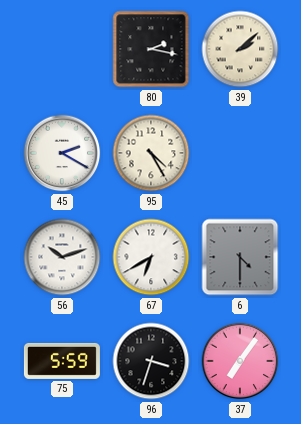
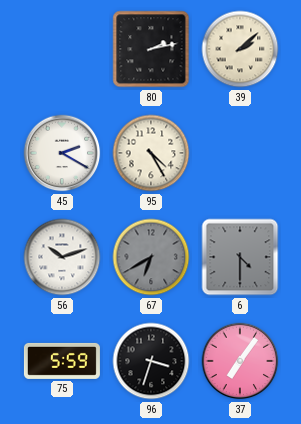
80: 2:17 -> 2:13 (151, 49)
67 dial: white -> grey (151, 257)
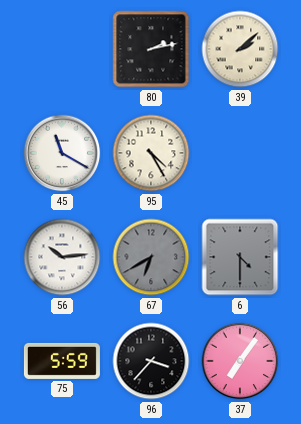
45: 2:20 -> 11:20 (62, 153)
56: 10:12 -> 10:14 (62, 257)
96: 3:33 -> 3:37 (151, 361)
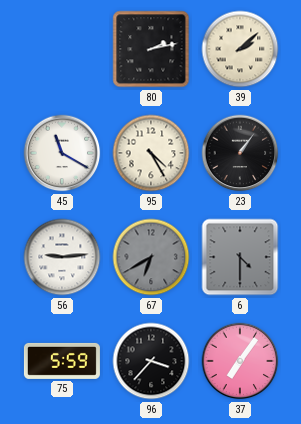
23: none -> 1:06 (240, 153)
56: 10:14 -> 9:14 (62, 257)
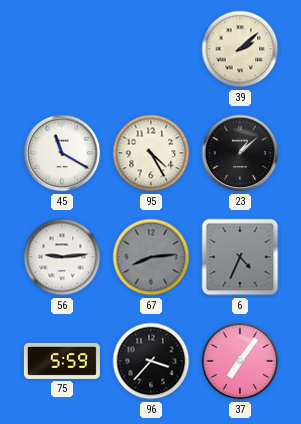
80: 2:13 -> none (151, 49)
23: 1:06 -> 1:08 (240, 153)
67: 6:40 -> 8:14 (151, 257)
6: 4:30 -> 4:34 (240, 257)
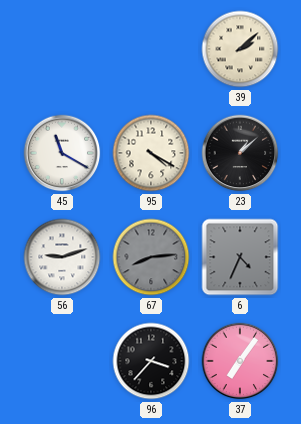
95: 4:25 -> 4:20 (151, 153)
56: 9:14 -> 9:12 (62, 257)
75: 5:59 -> none (62, 361)
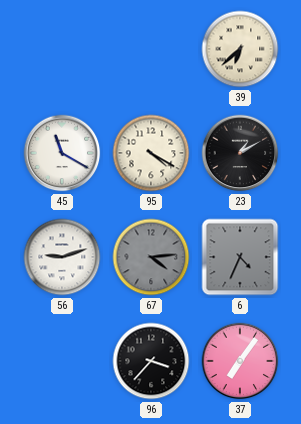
39: 2:08 -> 6:38 (240, 49)
23: 1:08 -> 1:10 (240, 153)
67: 8:14 -> 4:14 (151, 257)
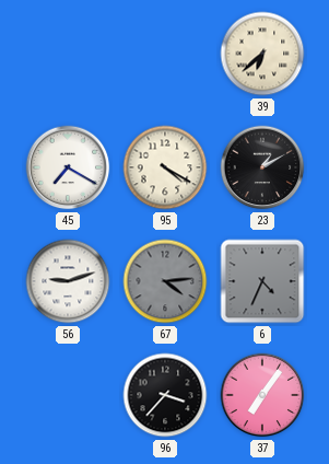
45: 11:20 -> 7:20 (68, 167)
